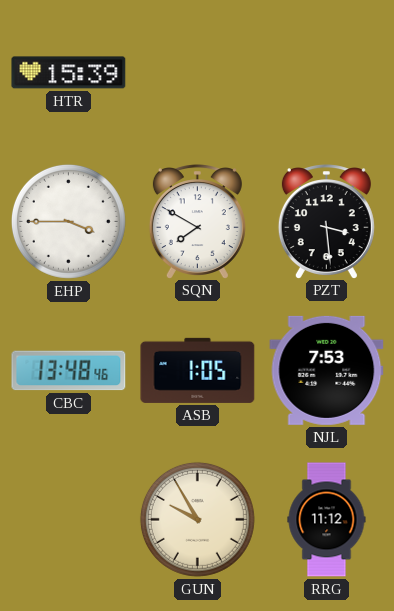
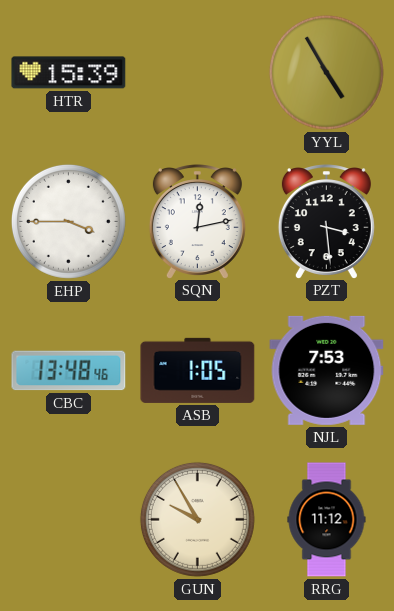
YYL: none -> 4:55 (326, 72)
SQN: 7:50 -> 12:13 (197, 221)
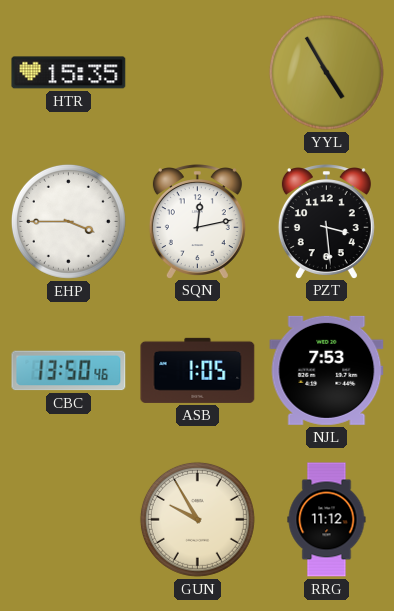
HTR: 15:39 -> 15:35 (69, 73)
CBC: 13:48 -> 13:50 (69, 371)
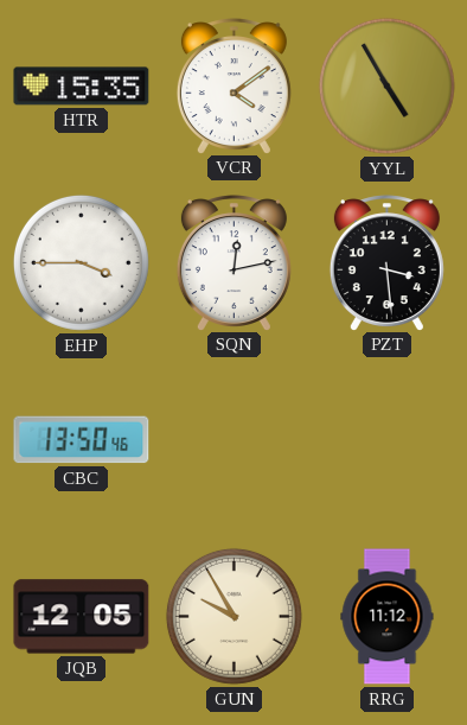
VCR: none -> 4:09 (233, 85)
ASB: 1:05 -> none (198, 370)
NJL: 7:53 -> none (327, 370)
JQB: none -> 12:05 (82, 617)
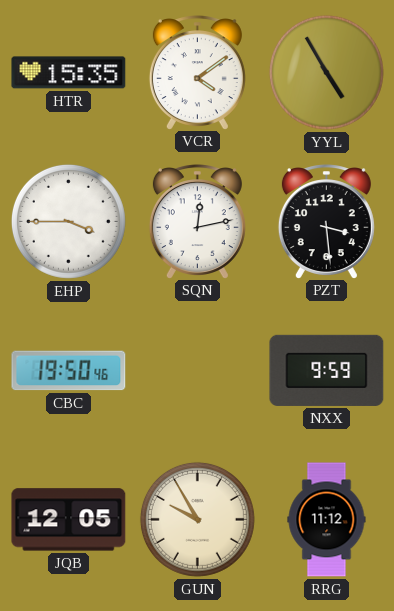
CBC: 13:50 -> 19:50 (69, 371)
NXX: none -> 9:59 (327, 370)
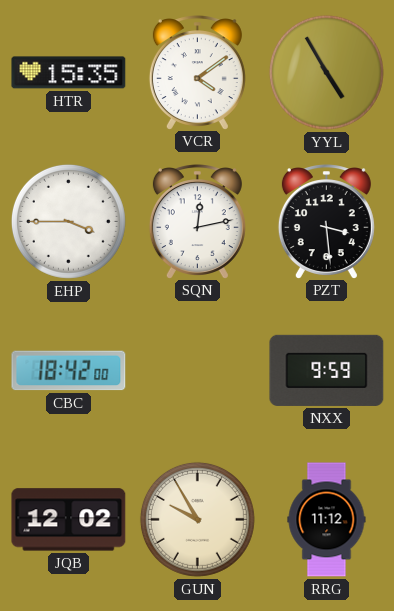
CBC: 19:50 -> 18:42 (69, 371)
JQB: 12:05 -> 12:02 (69, 520)
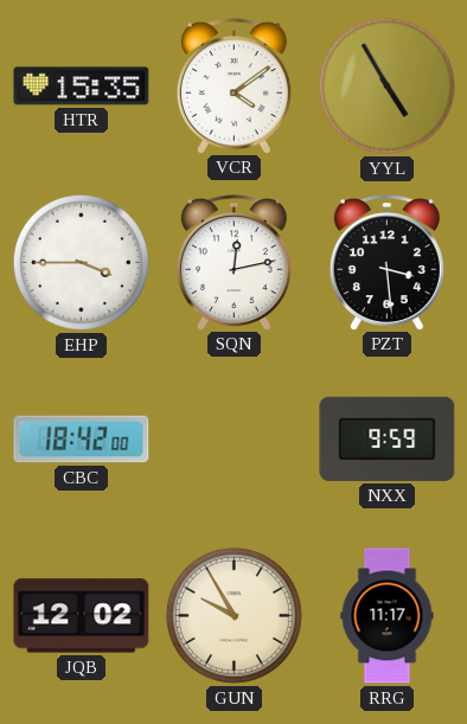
RRG: 11:12 -> 11:17 (388, 616)
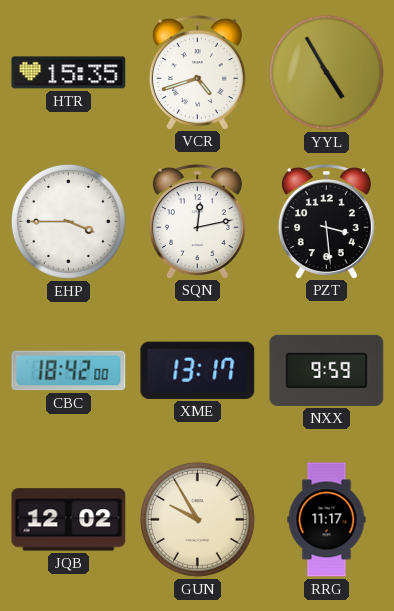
VCR: 4:09 -> 4:42 (197, 72)
XME: none -> 13:17 (198, 370)
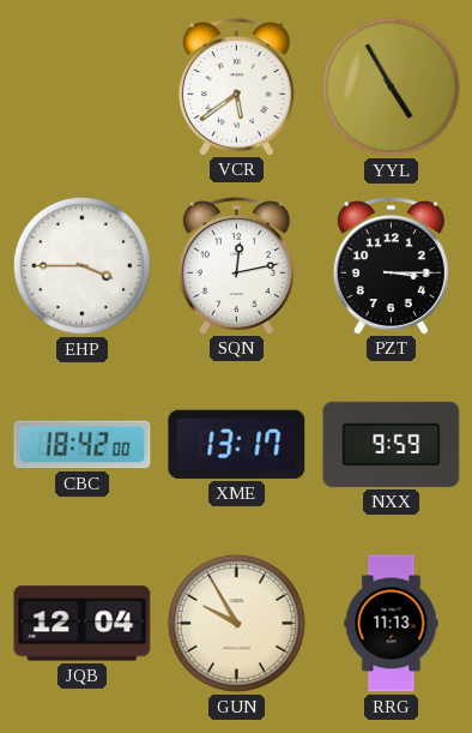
HTR: 15:35 -> none (69, 73)
VCR: 4:42 -> 5:39 (236, 86)
PZT: 3:29 -> 3:15 (391, 265)
JQB: 12:02 -> 12:04 (83, 624)
RRG: 11:17 -> 11:13 (392, 624)
